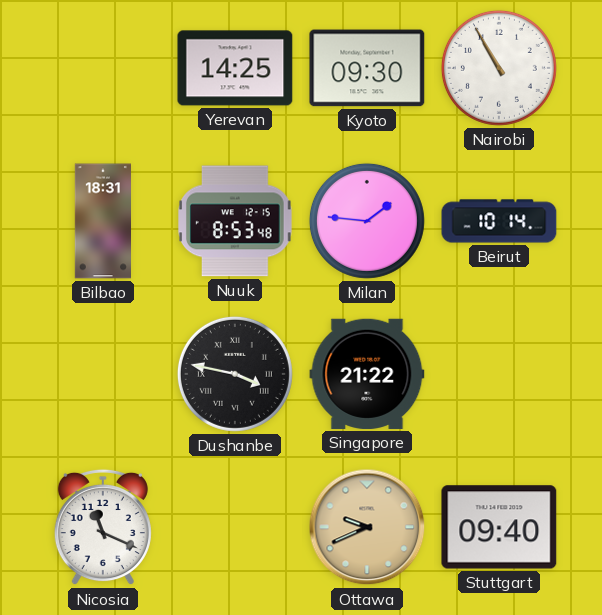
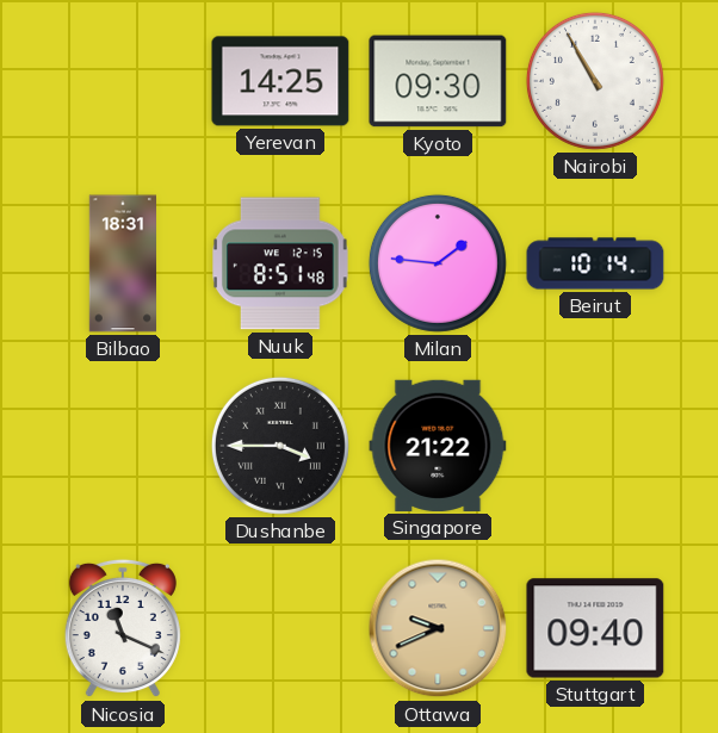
Nuuk: 8:53 -> 8:51 (281, 263)
Dushanbe: 3:47 -> 3:45 (280, 446)
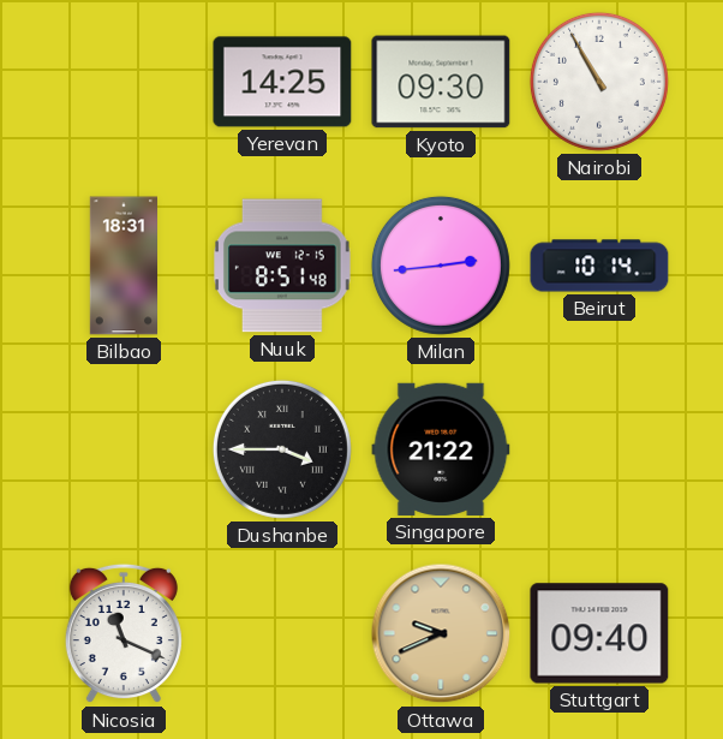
Milan: 1:46 -> 2:44 (441, 266)
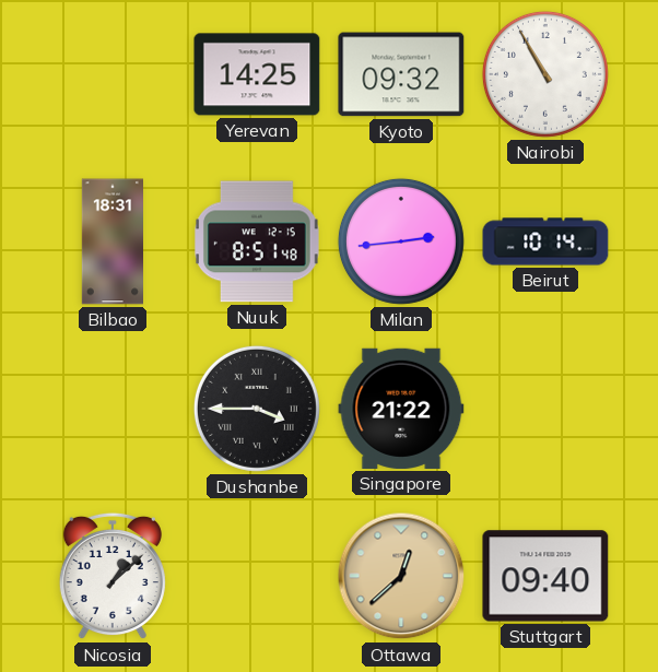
Kyoto: 09:30 -> 09:32 (401, 74)
Nicosia: 11:19 -> 1:08 (113, 576)
Ottawa: 9:41 -> 12:38 (401, 576)
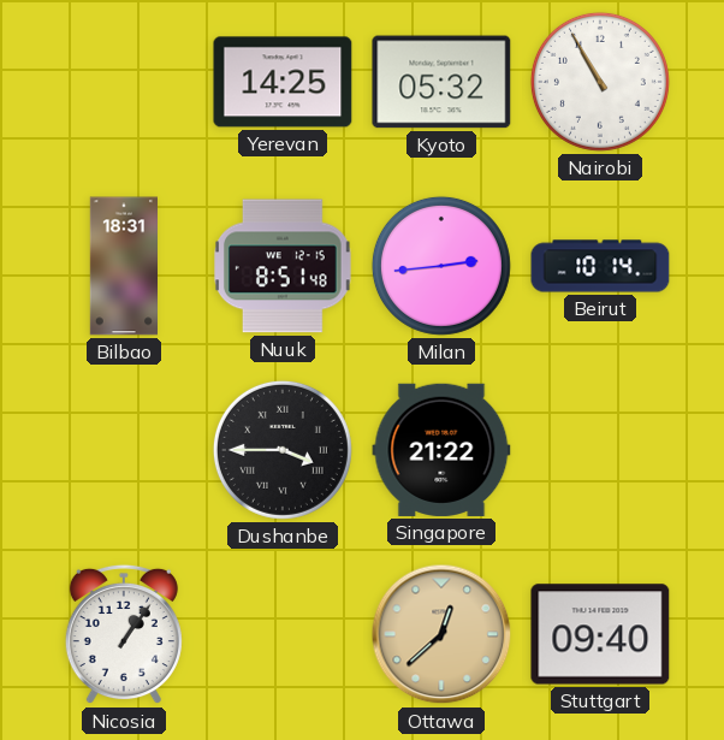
Kyoto: 09:32 -> 05:32 (441, 82)
Nicosia: 1:08 -> 1:06 (124, 634)
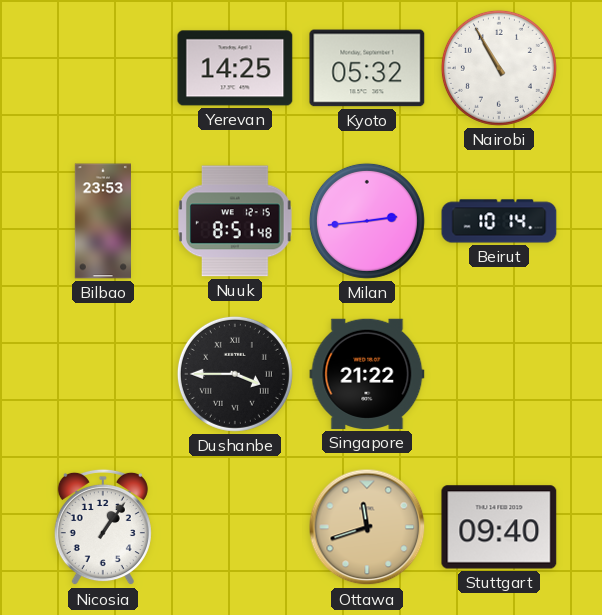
Bilbao: 18:31 -> 23:53 (102, 221)
Ottawa: 12:38 -> 11:42 (367, 527)
